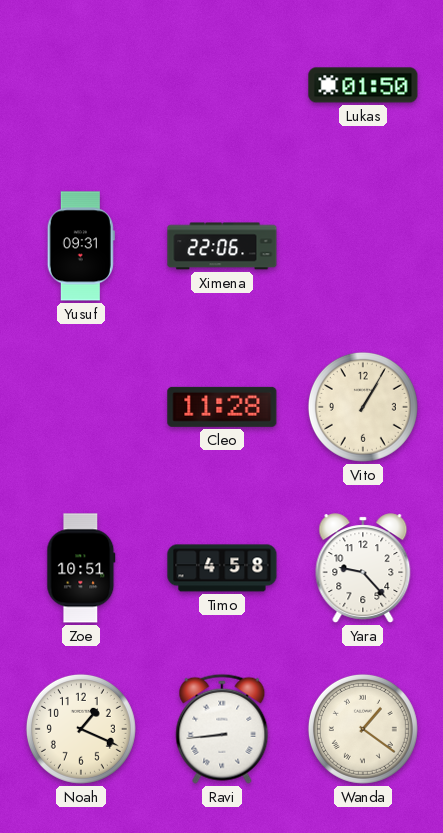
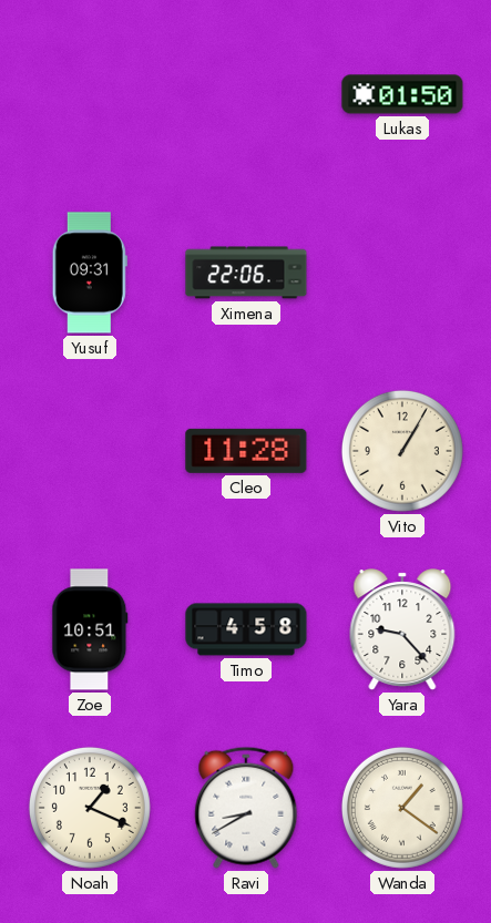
Ravi: 8:44 -> 8:40 (246, 808)
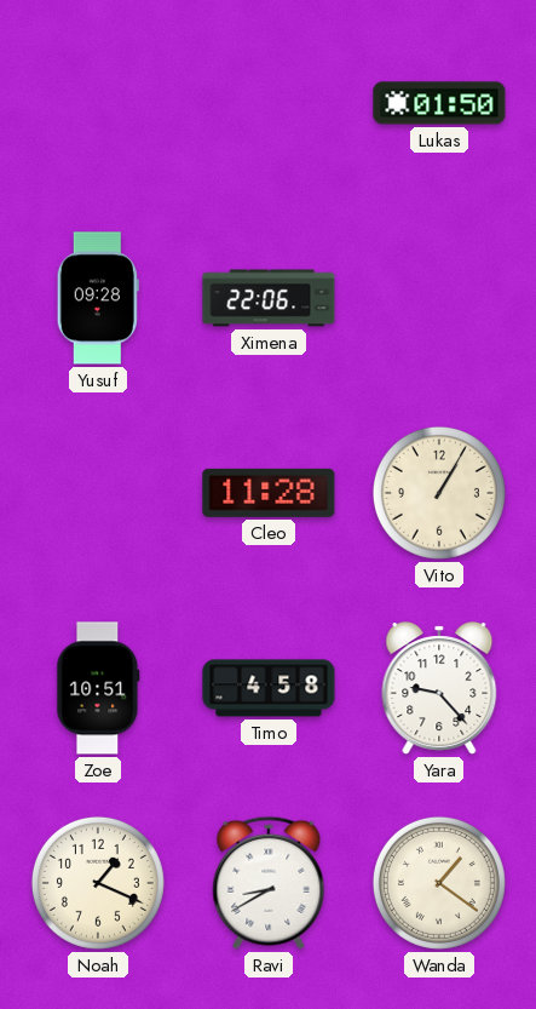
Yusuf: 09:31 -> 09:28 (98, 298)
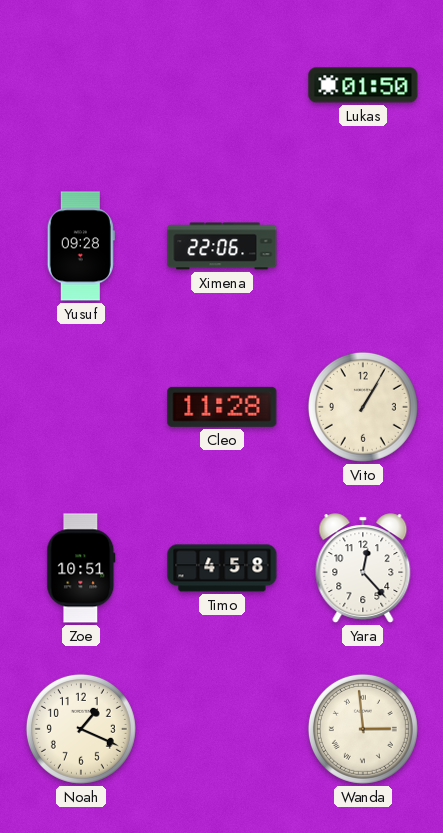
Yara: 9:23 -> 12:23 (363, 568)
Ravi: 8:40 -> none (269, 883)
Wanda: 1:21 -> 2:59 (363, 729)
